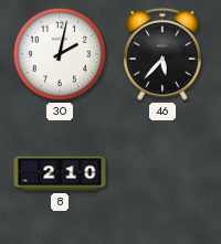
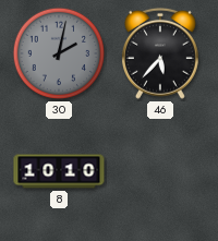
30 dial: white -> grey (59, 53)
8: 2:10 -> 10:10 (59, 171)
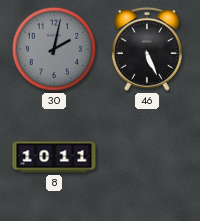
46: 5:37 -> 5:26 (147, 49)
8: 10:10 -> 10:11 (54, 157)
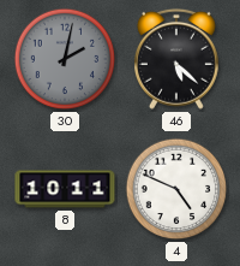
46: 5:26 -> 5:22 (176, 59)
4: none -> 4:49 (176, 189)
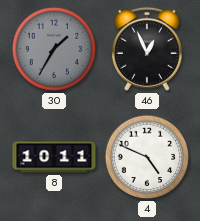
30: 2:02 -> 1:35 (54, 49)
46: 5:22 -> 12:56 (147, 49)
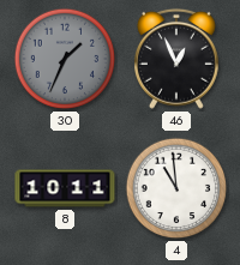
30: 1:35 -> 1:34 (65, 59)
4: 4:49 -> 10:59 (176, 188)
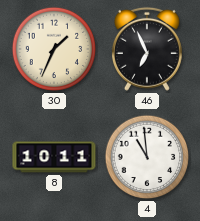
30 dial: grey -> cream (54, 49)
46: 12:56 -> 6:56 (147, 49)
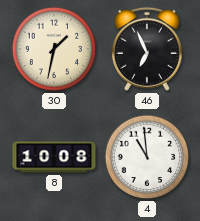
30: 1:34 -> 1:32 (54, 49)
8: 10:11 -> 10:08 (54, 157)
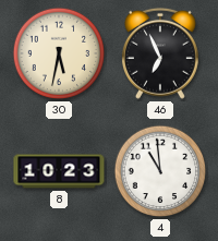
30: 1:32 -> 5:32 (59, 53)
8: 10:08 -> 10:23 (59, 171)
